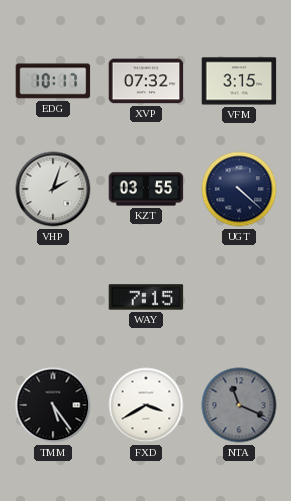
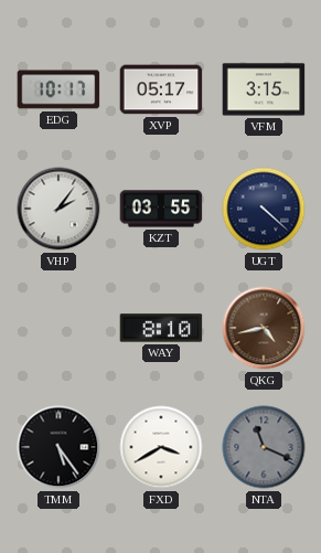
XVP: 07:32 -> 05:17 (161, 89)
VHP: 2:03 -> 2:06 (58, 209)
WAY: 7:15 -> 8:10 (161, 328)
QKG: none -> 4:43 (264, 328)
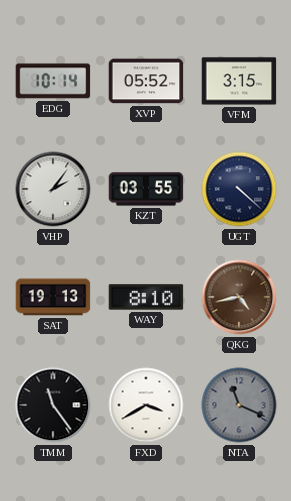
EDG: 10:17 -> 10:14 (53, 81)
XVP: 05:17 -> 05:52 (146, 81)
SAT: none -> 19:13 (53, 297)
TMM: 5:24 -> 11:24 (53, 405)
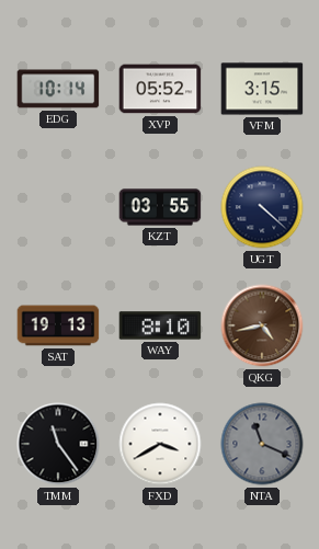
VHP: 2:06 -> none (53, 189)
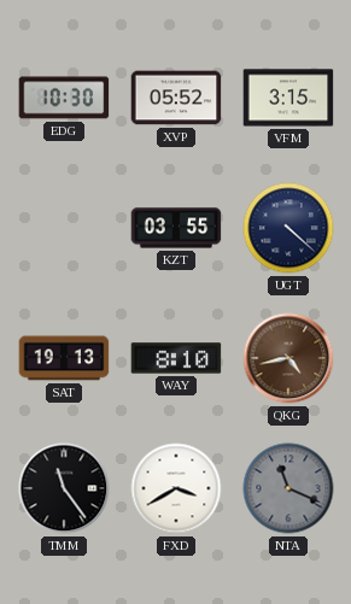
EDG: 10:14 -> 10:30 (64, 98)
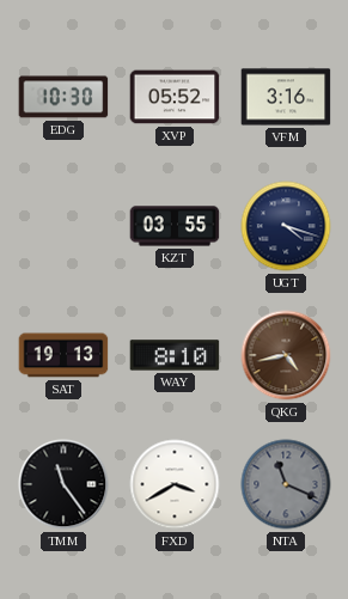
VFM: 3:15 -> 3:16 (286, 97)
UGT: 4:22 -> 4:18 (286, 226)
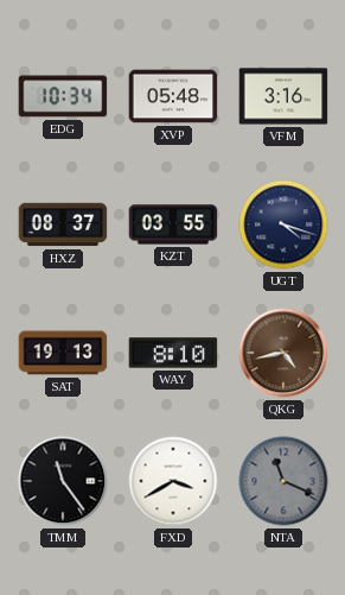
EDG: 10:30 -> 10:34 (63, 96)
XVP: 05:52 -> 05:48 (173, 96)
HXZ: none -> 08:37 (63, 224)
